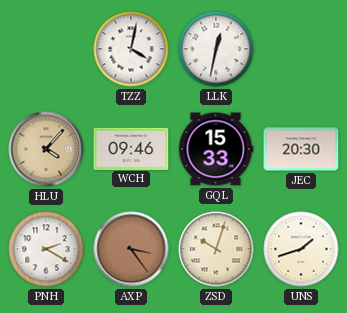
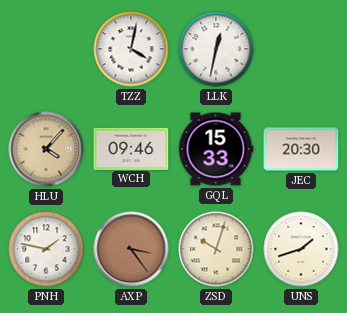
PNH: 2:20 -> 1:47 (46, 249)
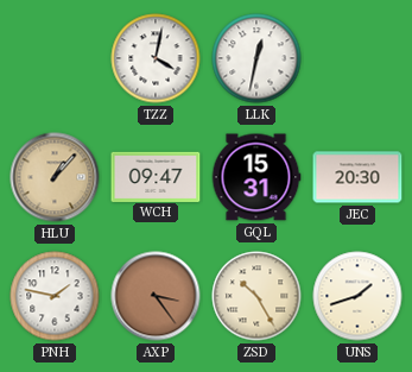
HLU: 4:07 -> 1:07 (55, 177)
WCH: 09:46 -> 09:47 (156, 176)
GQL: 15:33 -> 15:31 (256, 177)
ZSD: 10:03 -> 10:25 (256, 296)
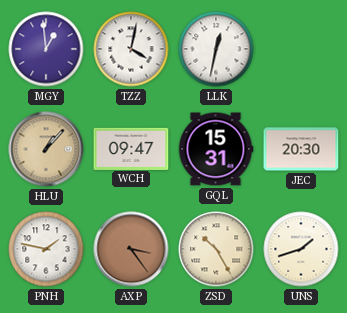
MGY: none -> 12:59 (46, 49)
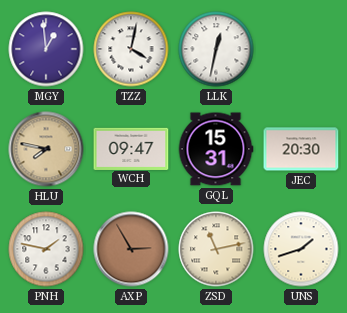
HLU: 1:07 -> 7:47 (46, 149)
AXP: 3:24 -> 2:55 (131, 249)
ZSD: 10:25 -> 11:13 (216, 249)
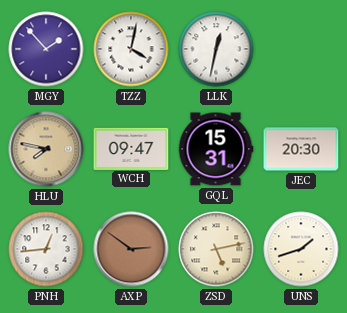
MGY: 12:59 -> 1:53 (46, 49)
PNH: 1:47 -> 12:44 (46, 249)
AXP: 2:55 -> 2:51 (131, 249)
ZSD: 11:13 -> 5:13 (216, 249)
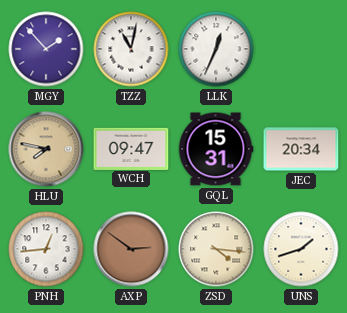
TZZ: 4:02 -> 11:02 (131, 49)
LLK: 12:32 -> 12:34 (216, 49)
JEC: 20:30 -> 20:34 (301, 149)
ZSD: 5:13 -> 4:16 (216, 249)
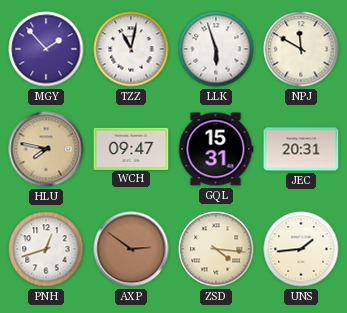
LLK: 12:34 -> 5:57 (216, 49)
NPJ: none -> 11:50 (301, 49)
JEC: 20:34 -> 20:31 (301, 149)
PNH: 12:44 -> 12:42 (46, 249)
UNS: 1:42 -> 1:44 (301, 249)
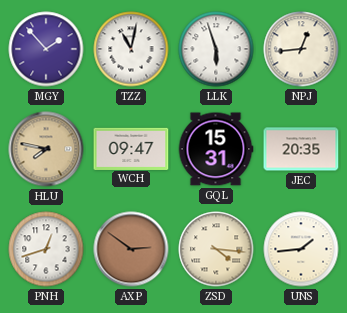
NPJ: 11:50 -> 12:44 (301, 49)
JEC: 20:31 -> 20:35 (301, 149)
